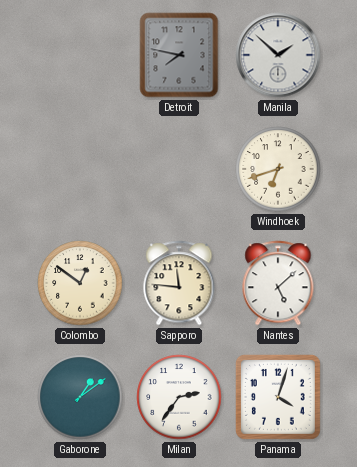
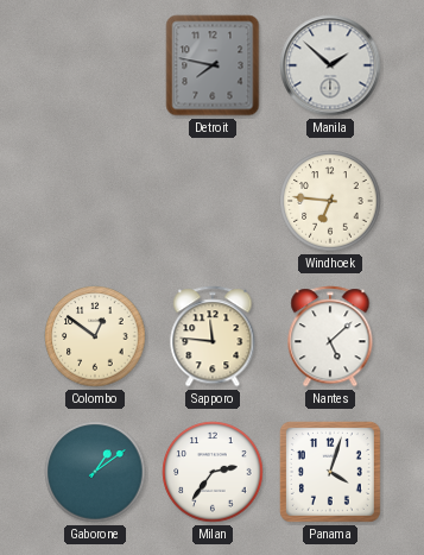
Windhoek: 6:42 -> 6:46 (330, 201)
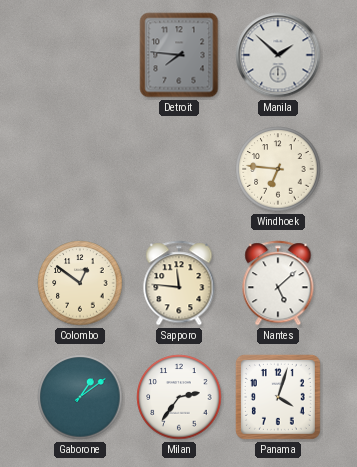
Detroit: 7:47 -> 7:46 (179, 55)
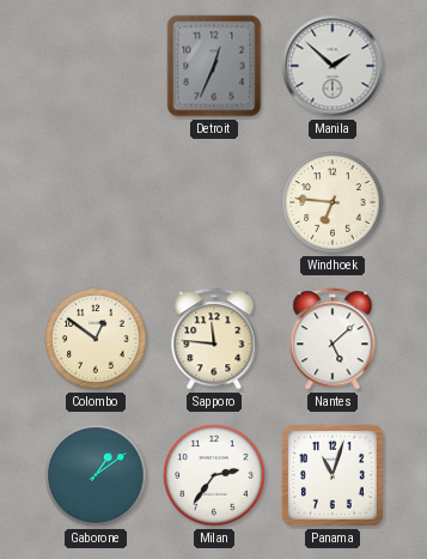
Detroit: 7:46 -> 12:34 (214, 66)
Panama: 4:03 -> 11:03 (333, 475)
